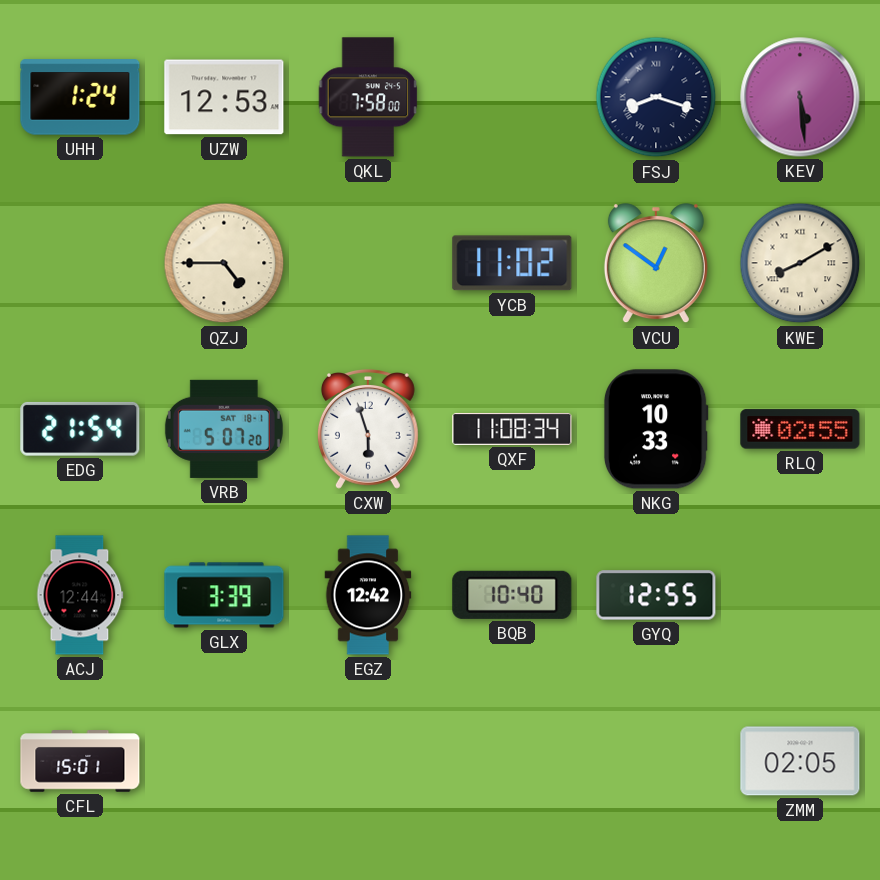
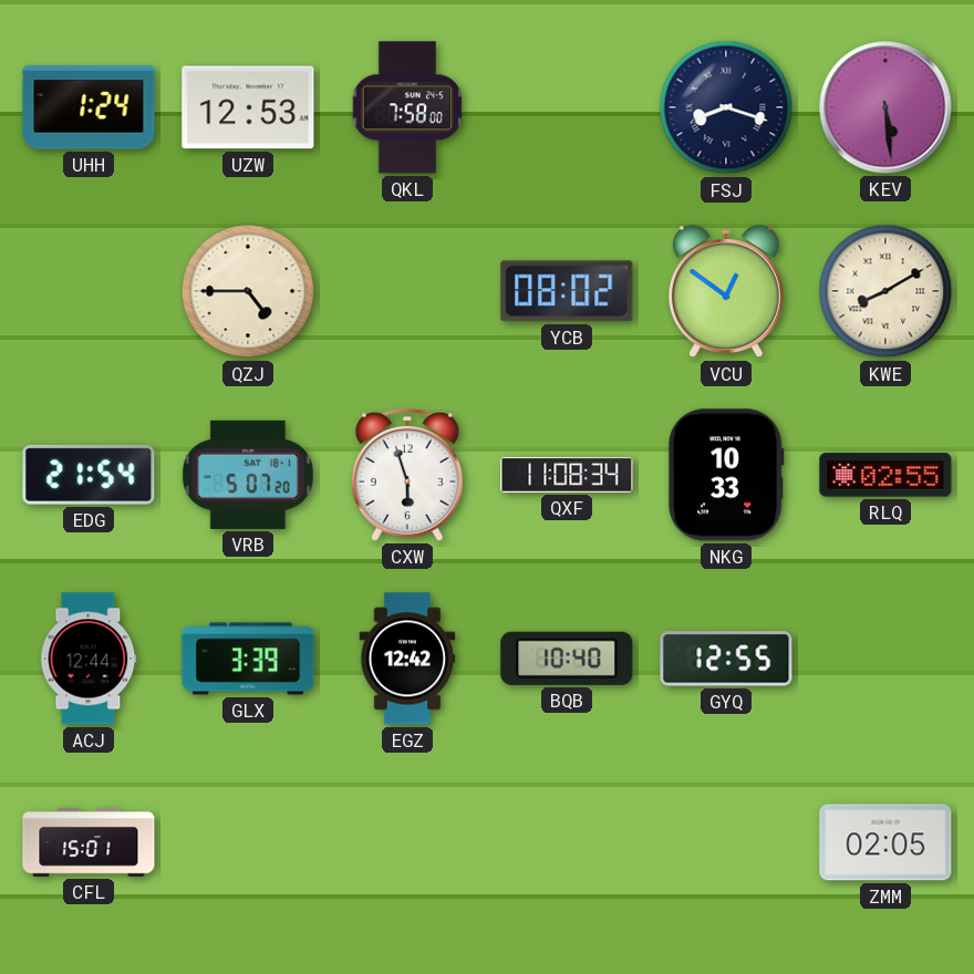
YCB: 11:02 -> 08:02 (567, 291)
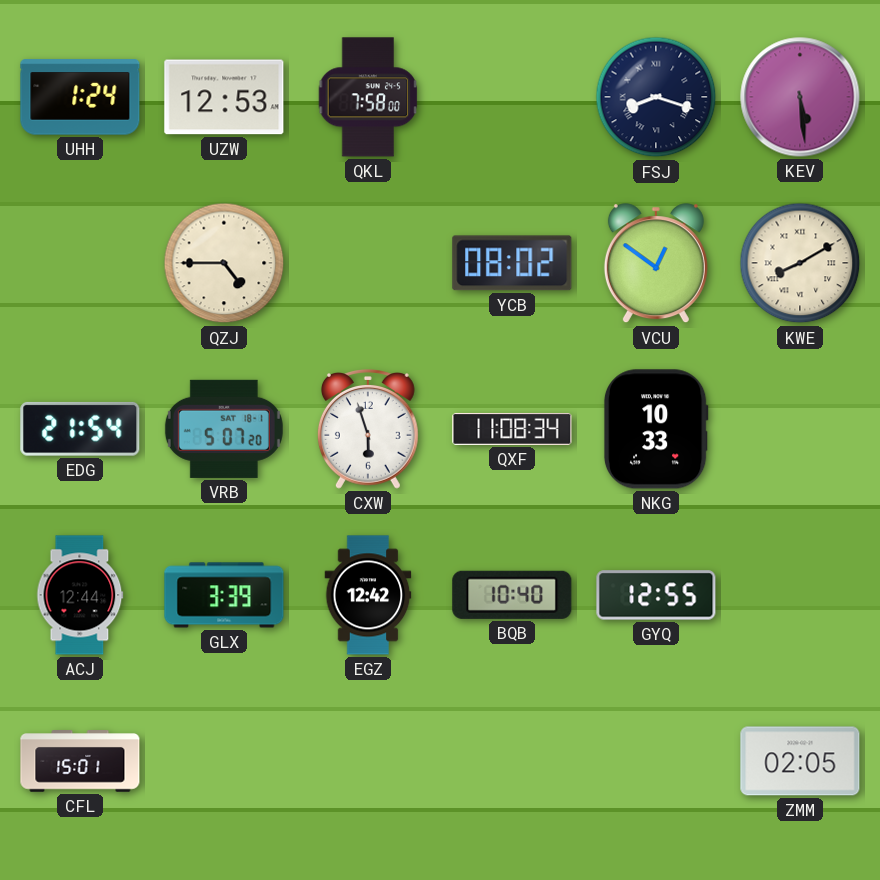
RLQ: 02:55 -> none (885, 475)
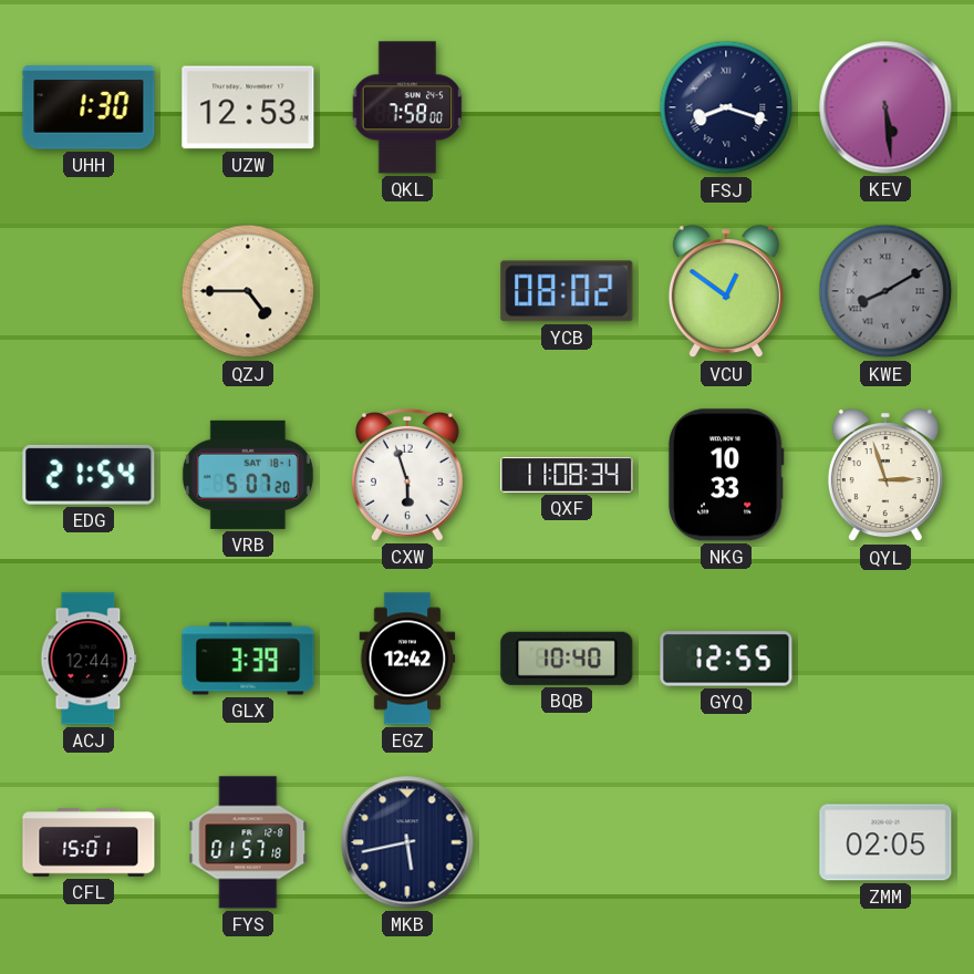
UHH: 1:24 -> 1:30 (89, 107)
KWE dial: cream -> grey (885, 291)
QYL: none -> 2:57 (885, 476)
FYS: none -> 01:57 (248, 842)
MKB: none -> 5:43 (407, 842)
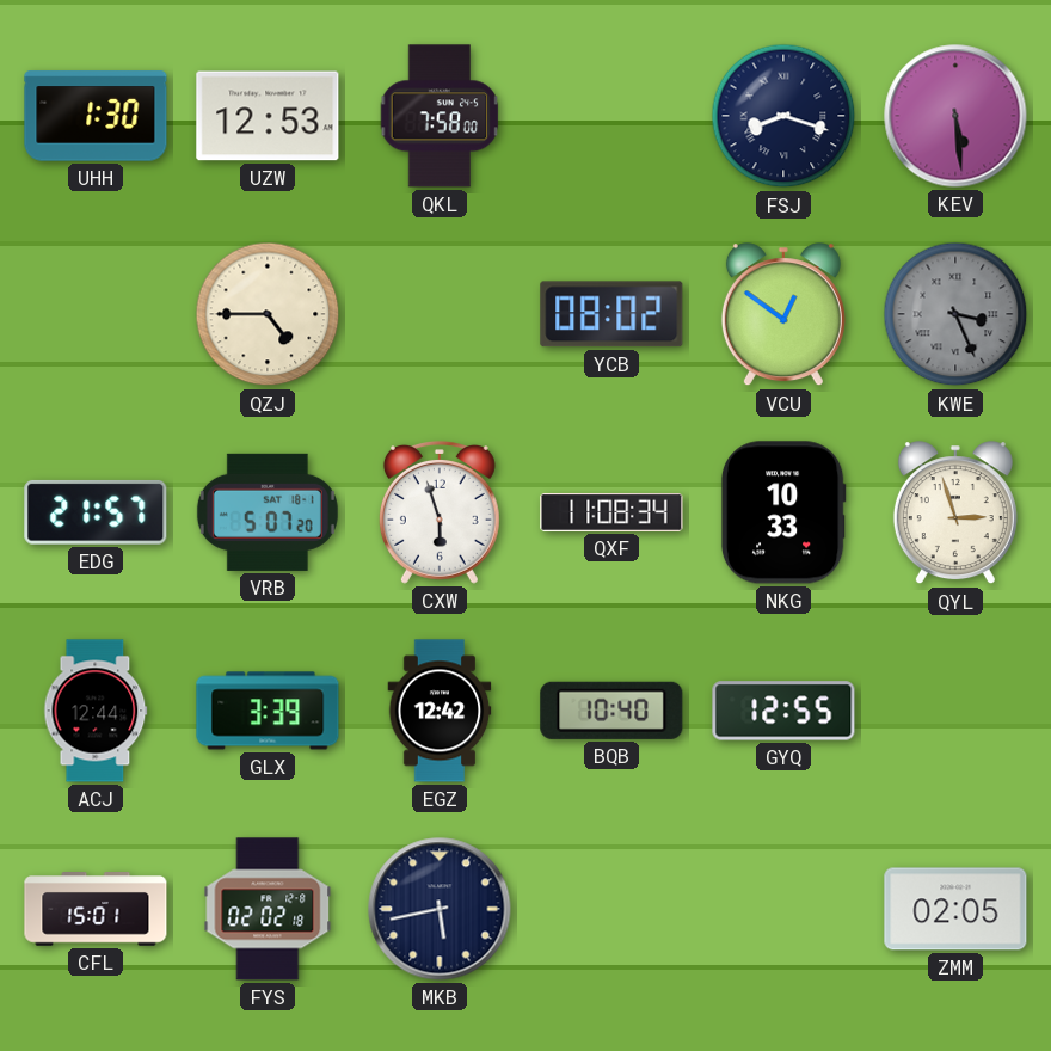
KWE: 8:10 -> 3:26 (955, 314)
EDG: 21:54 -> 21:57 (96, 512)
FYS: 01:57 -> 02:02 (268, 909)
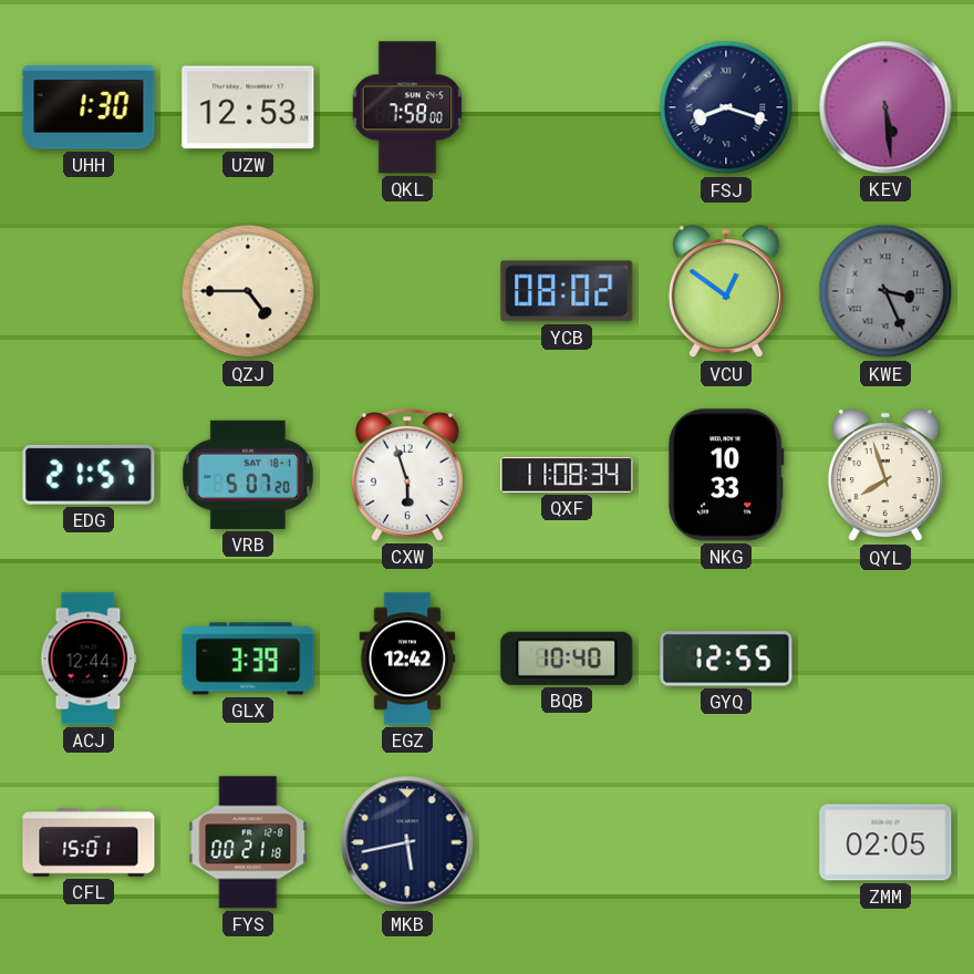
QYL: 2:57 -> 7:57 (885, 476)
FYS: 02:02 -> 00:21 (248, 842)
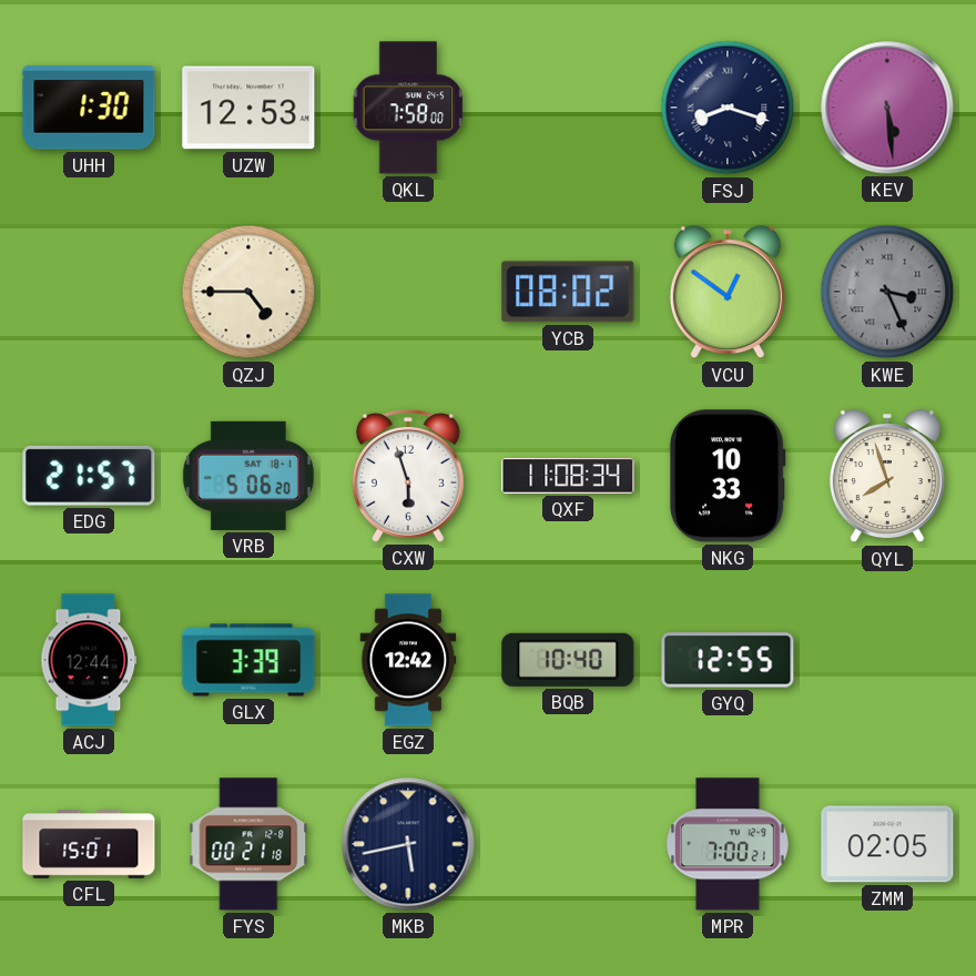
VRB: 5:07 -> 5:06 (248, 476)
MPR: none -> 7:00 (729, 844)
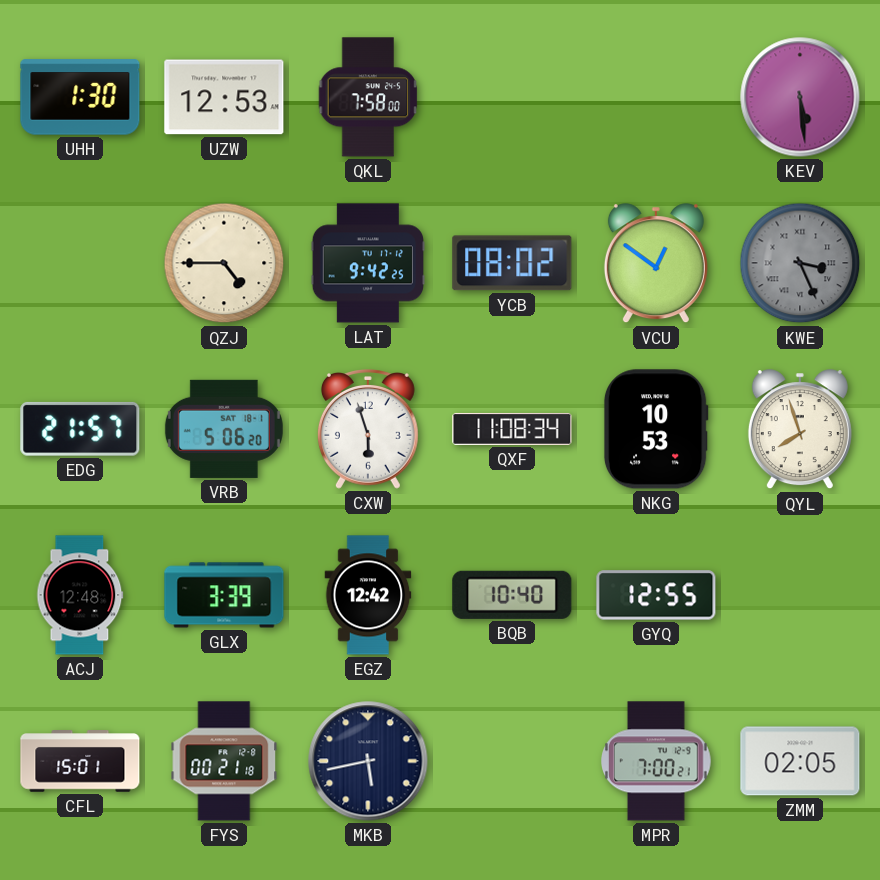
FSJ: 8:18 -> none (728, 108)
LAT: none -> 9:42 (367, 263)
NKG: 10:33 -> 10:53 (656, 429)
ACJ: 12:44 -> 12:48 (80, 595)
